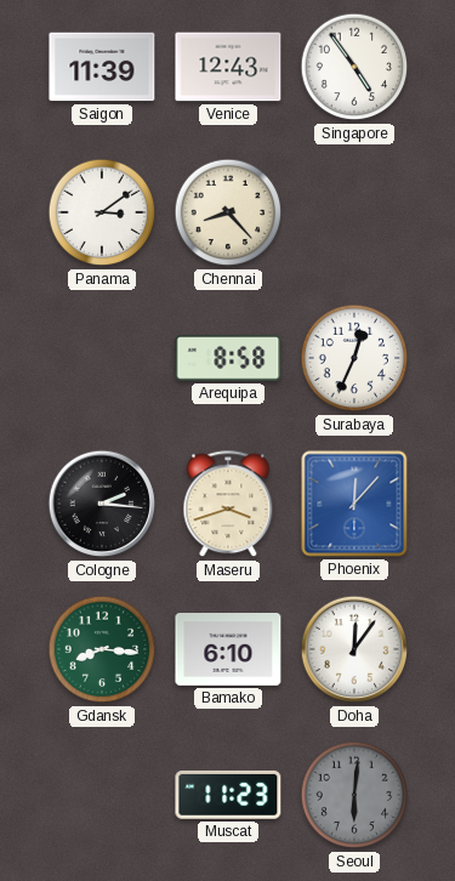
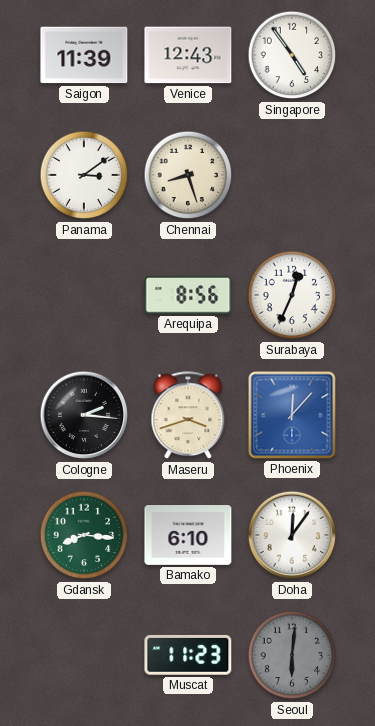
Chennai: 8:23 -> 8:27 (188, 175)
Arequipa: 8:58 -> 8:56 (188, 296)
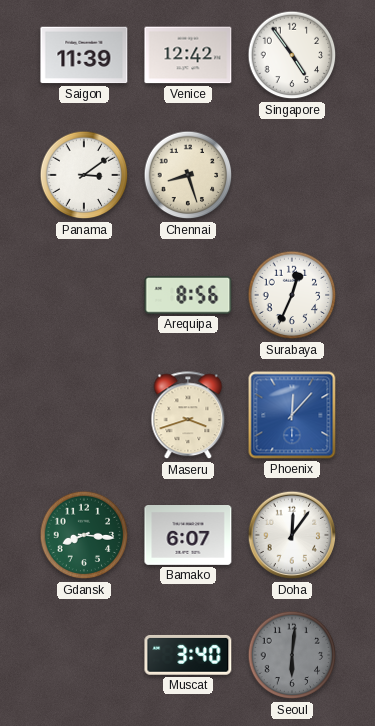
Venice: 12:43 -> 12:42 (188, 55)
Cologne: 2:16 -> none (84, 415)
Bamako: 6:10 -> 6:07 (188, 536)
Muscat: 11:23 -> 3:40 (188, 655)
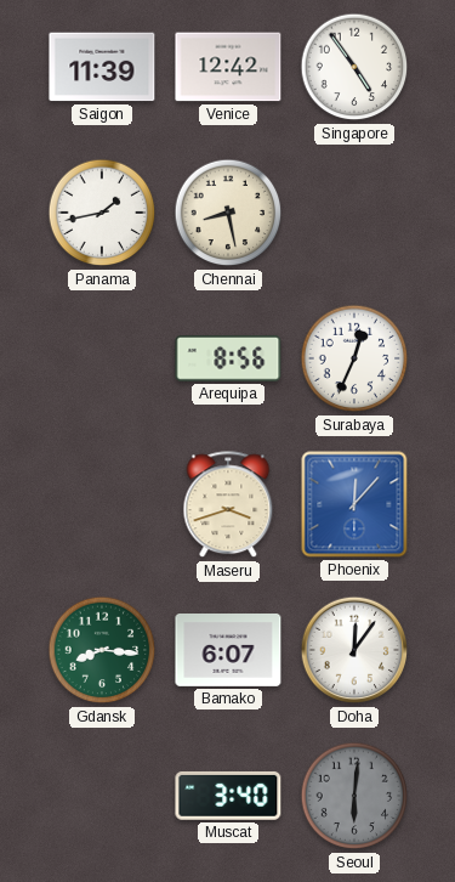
Panama: 3:09 -> 1:43 (102, 213)
Chennai: 8:27 -> 8:28 (228, 213)
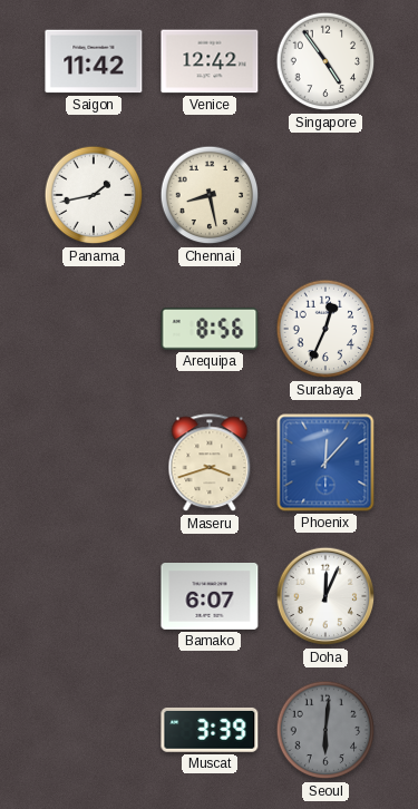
Saigon: 11:39 -> 11:42 (94, 61)
Gdansk: 8:16 -> none (102, 650)
Doha: 12:06 -> 12:04 (325, 596)
Muscat: 3:40 -> 3:39 (210, 730)
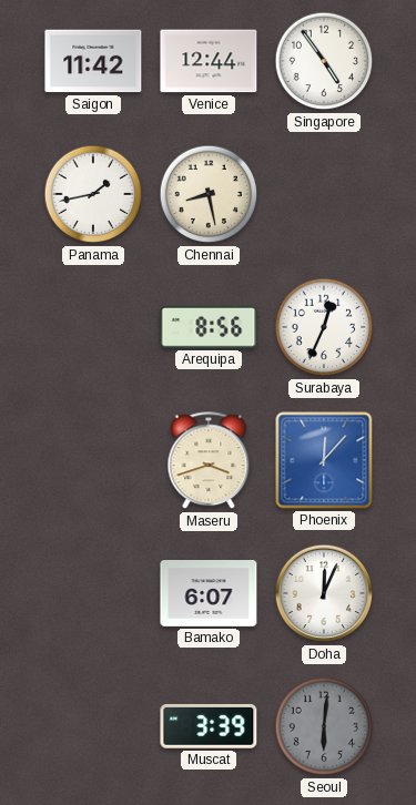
Venice: 12:42 -> 12:44 (209, 61)
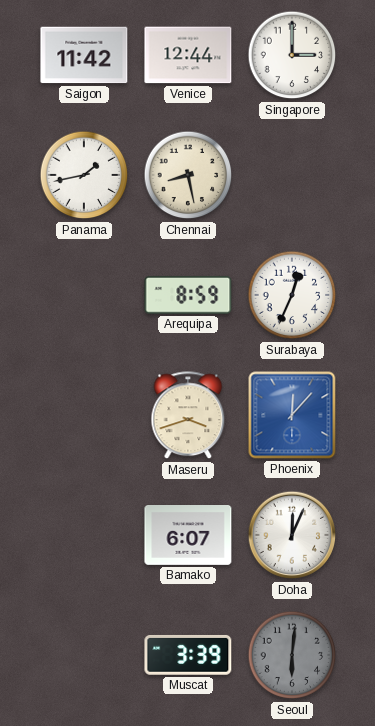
Singapore: 4:54 -> 3:00 (292, 55)
Arequipa: 8:56 -> 8:59 (188, 296)
